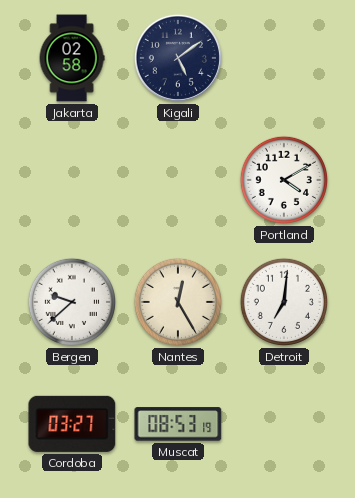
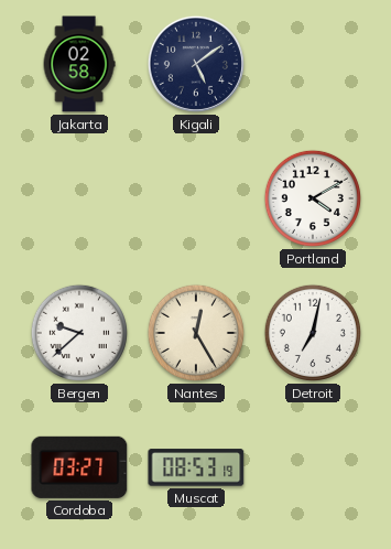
Detroit: 7:01 -> 7:02 (313, 333)
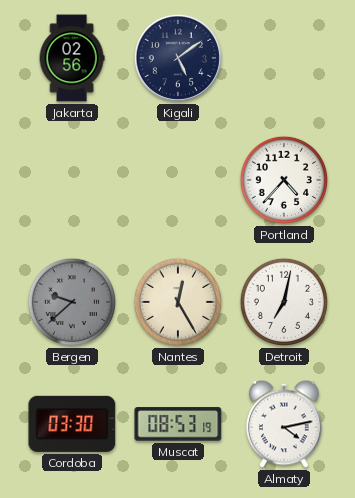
Jakarta: 02:58 -> 02:56 (72, 58)
Portland: 4:10 -> 4:37 (284, 180)
Bergen dial: white -> grey (72, 302)
Cordoba: 03:27 -> 03:30 (72, 424)
Almaty: none -> 4:13 (284, 424)
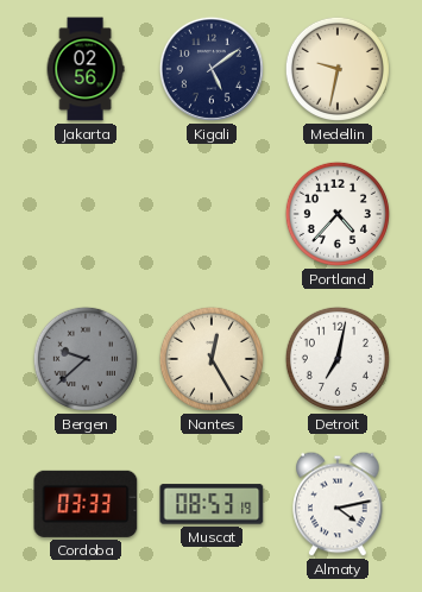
Medellin: none -> 9:32 (338, 69)
Cordoba: 03:30 -> 03:33 (86, 504)
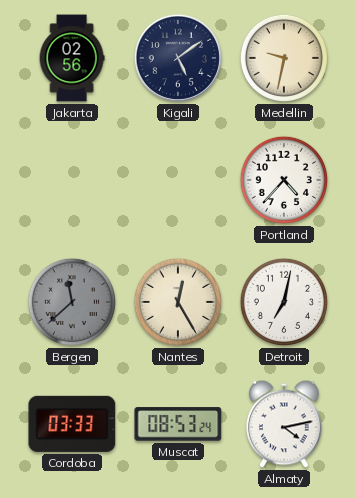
Bergen: 9:38 -> 11:38 (72, 302)
Muscat: 08:53:19 -> 08:53:24 (178, 424)
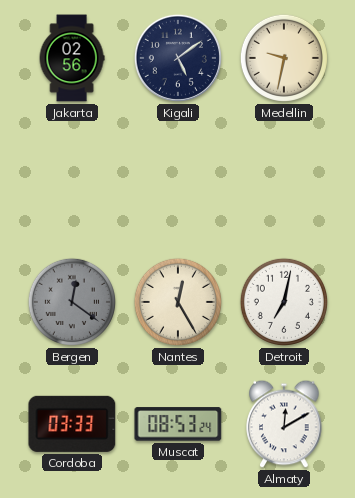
Portland: 4:37 -> none (284, 180)
Bergen: 11:38 -> 12:21 (72, 302)
Almaty: 4:13 -> 12:10 (284, 424)
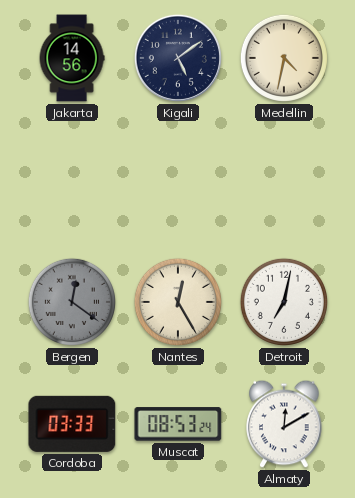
Jakarta: 02:56 -> 14:56 (72, 58)
Medellin: 9:32 -> 4:32 (284, 58)
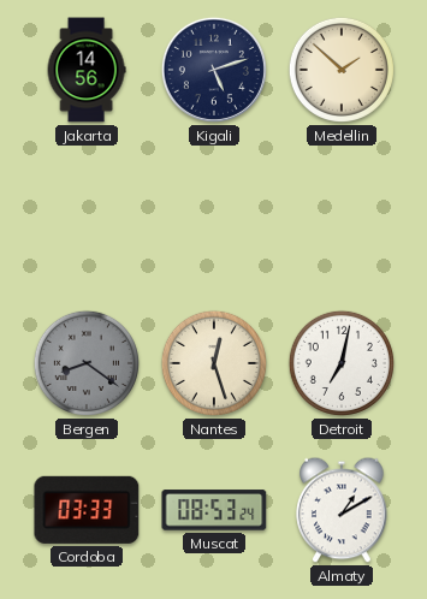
Kigali: 5:09 -> 5:12 (214, 70)
Medellin: 4:32 -> 1:52 (342, 70)
Bergen: 12:21 -> 8:21 (87, 363)
Nantes: 12:25 -> 12:27 (214, 363)
Almaty: 12:10 -> 1:10 (342, 510)
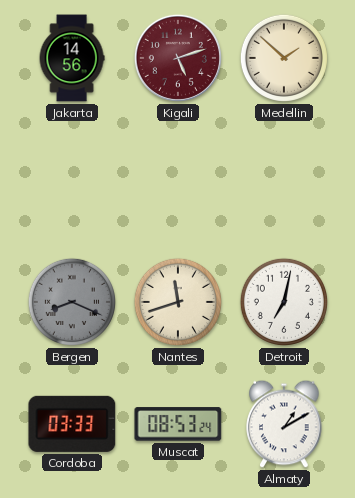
Kigali dial: navy -> burgundy (178, 58)
Bergen: 8:21 -> 8:19 (72, 302)
Nantes: 12:27 -> 11:42 (178, 302)
